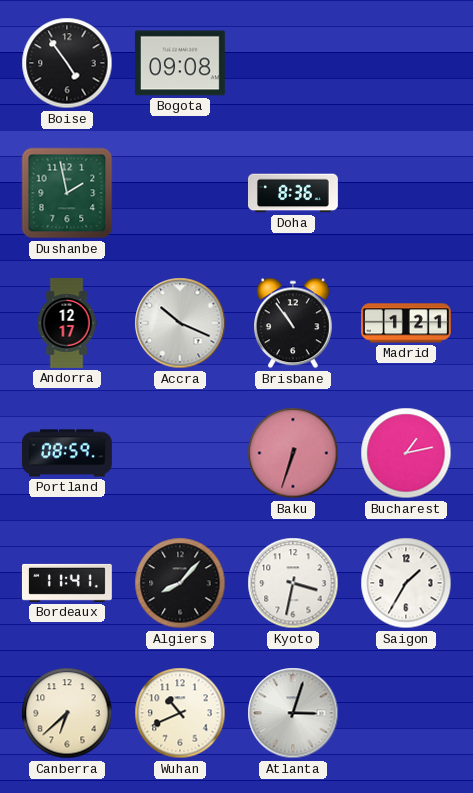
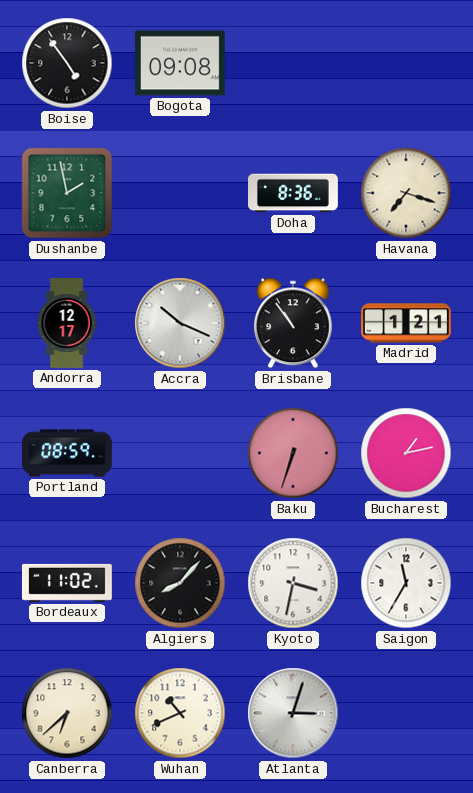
Havana: none -> 7:18 (406, 193)
Bordeaux: 11:41 -> 11:02 (67, 583)
Saigon: 1:35 -> 11:35 (406, 583)
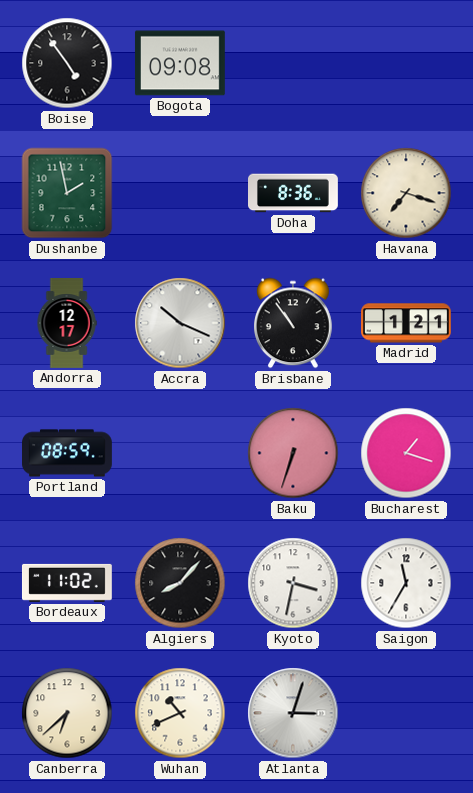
Bucharest: 1:13 -> 1:18 (406, 453)
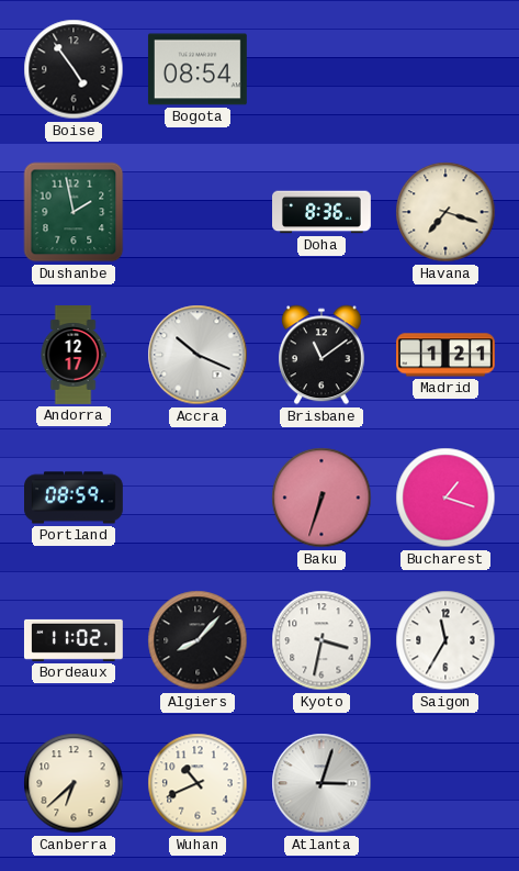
Bogota: 09:08 -> 08:54 (198, 69)
Brisbane: 10:54 -> 11:09 (323, 355)
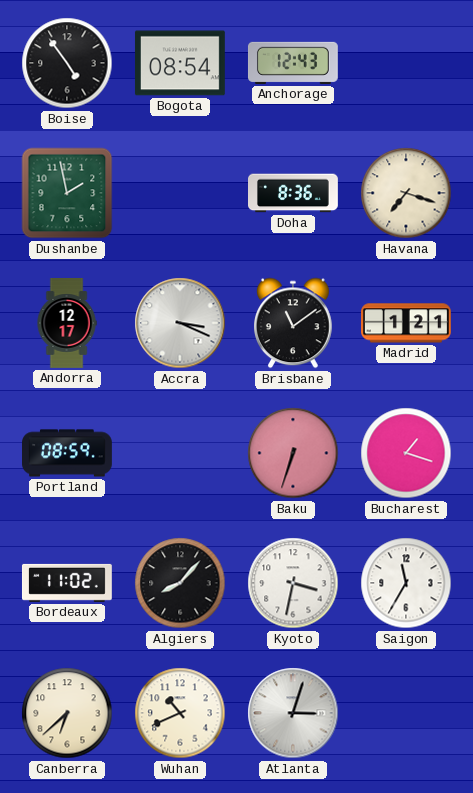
Anchorage: none -> 12:43 (293, 63)
Accra: 10:19 -> 3:19 (180, 323)
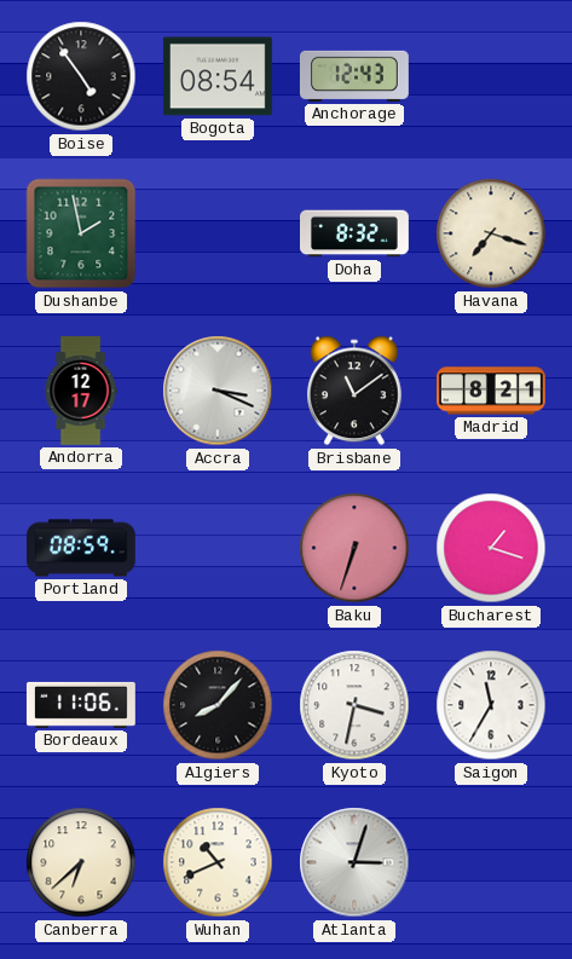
Doha: 8:36 -> 8:32 (356, 233)
Madrid: 1:21 -> 8:21 (492, 391)
Bordeaux: 11:02 -> 11:06 (81, 705)
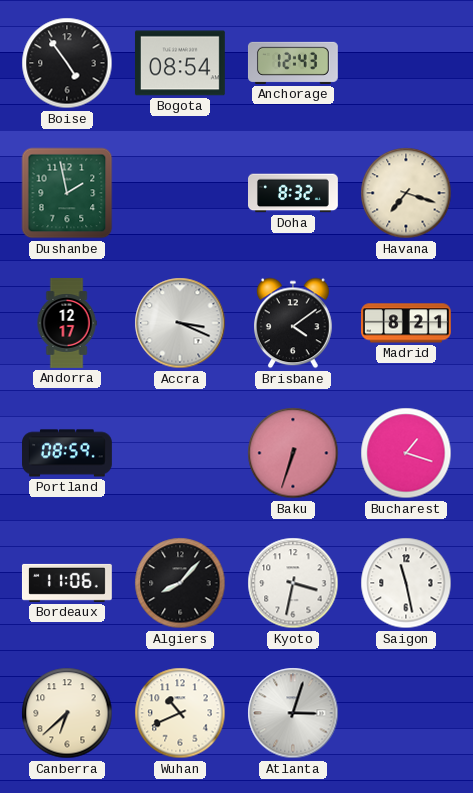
Brisbane: 11:09 -> 4:09 (294, 323)
Saigon: 11:35 -> 11:28 (406, 583)
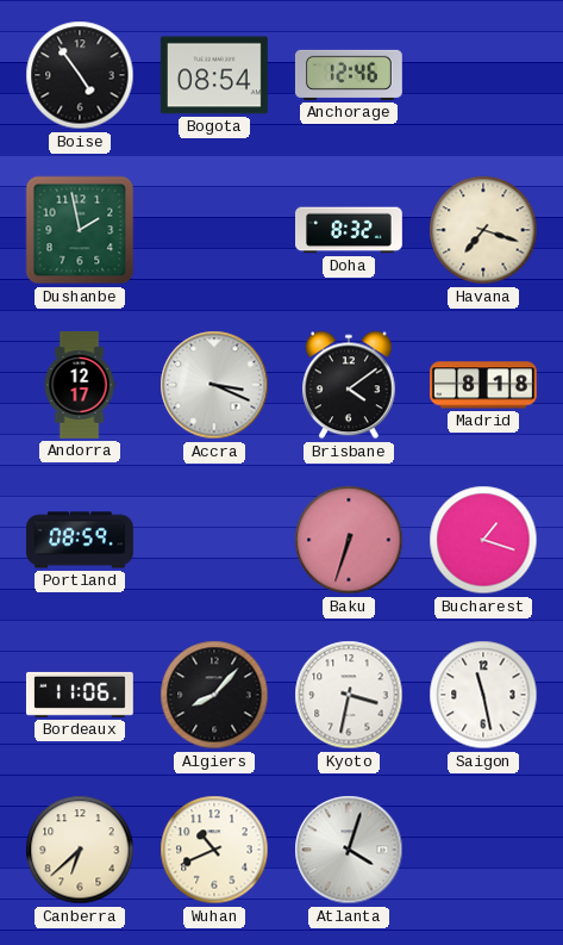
Anchorage: 12:43 -> 12:46 (349, 75)
Madrid: 8:21 -> 8:18 (484, 385)
Atlanta: 3:03 -> 4:03 (349, 850)
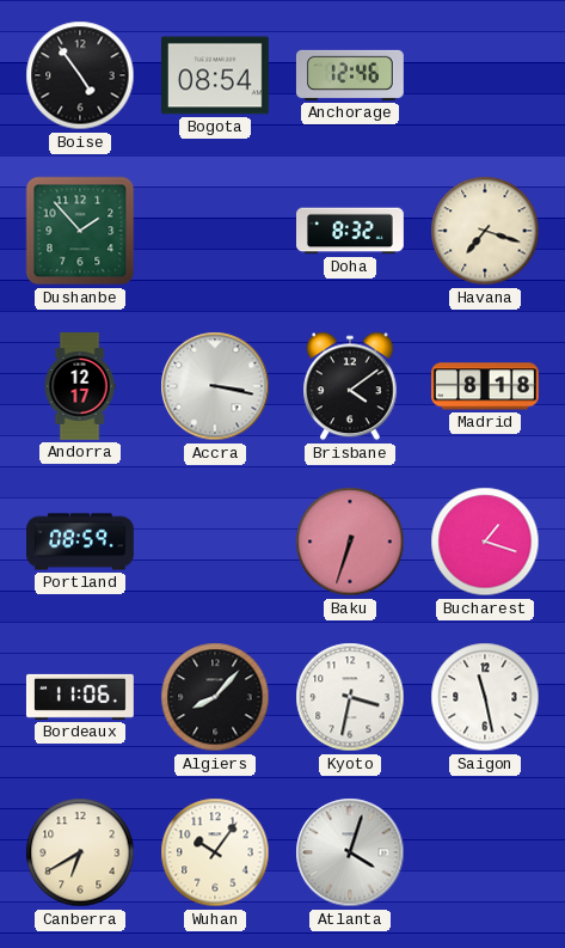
Dushanbe: 1:58 -> 1:53 (80, 231)
Accra: 3:19 -> 3:17 (215, 386)
Canberra: 6:38 -> 6:40 (80, 852)
Wuhan: 10:41 -> 10:06 (215, 852)
